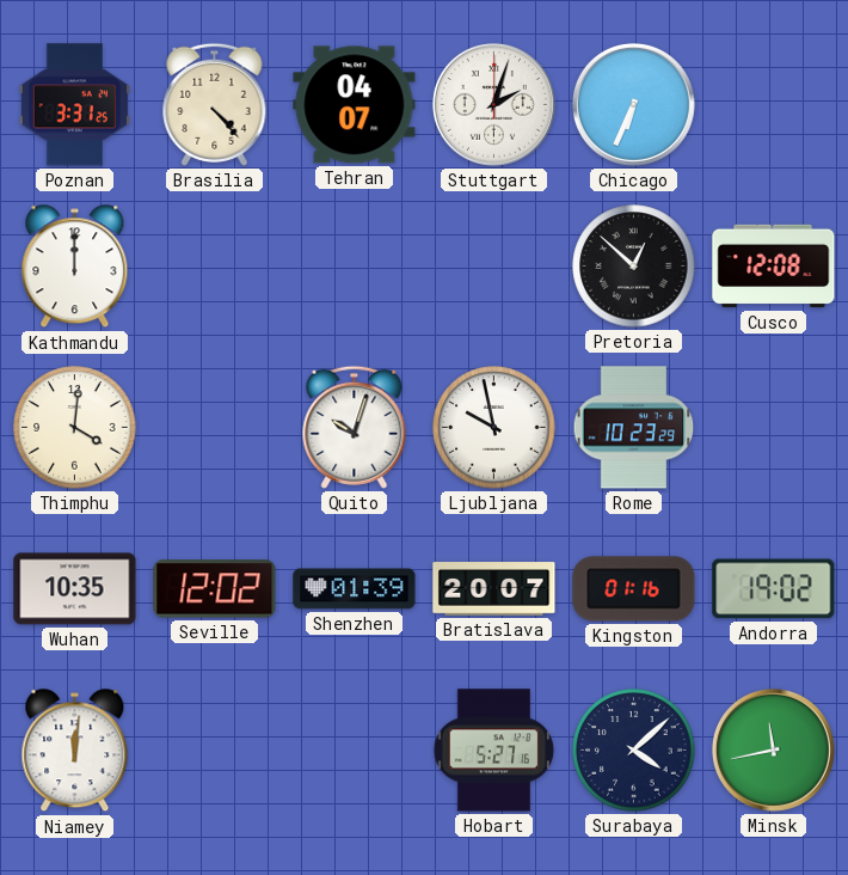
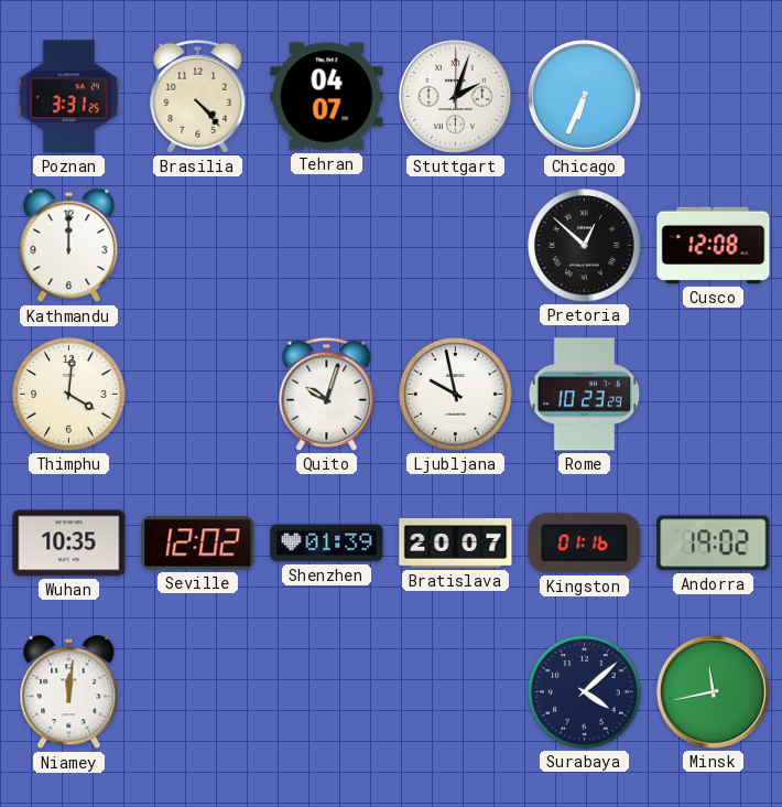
Hobart: 5:27 -> none (494, 751)
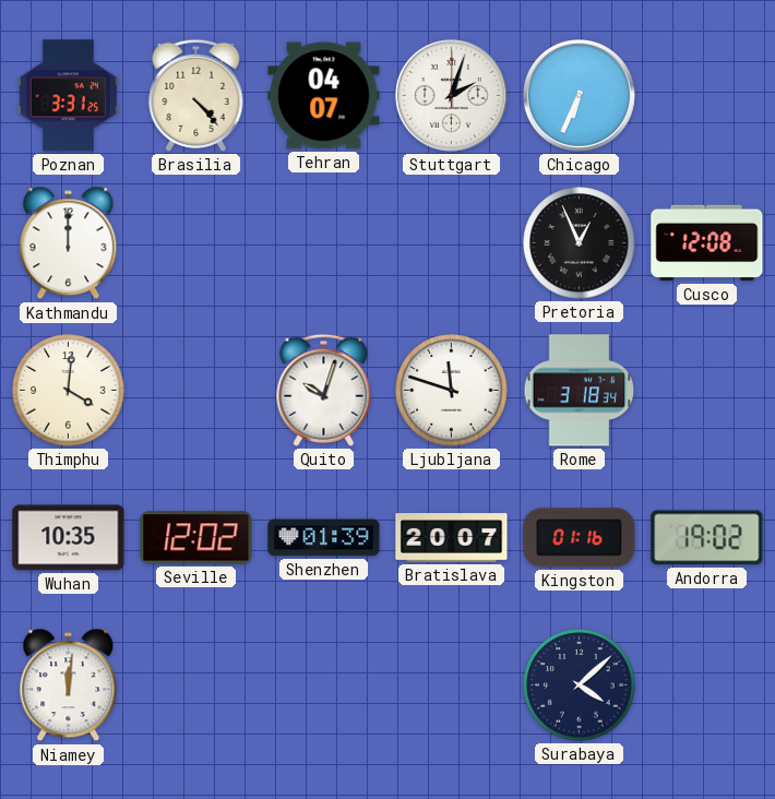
Pretoria: 12:52 -> 12:56 (580, 243)
Ljubljana: 9:58 -> 11:48 (452, 391)
Rome: 10:23 -> 3:18 (580, 391)
Minsk: 11:43 -> none (713, 691)
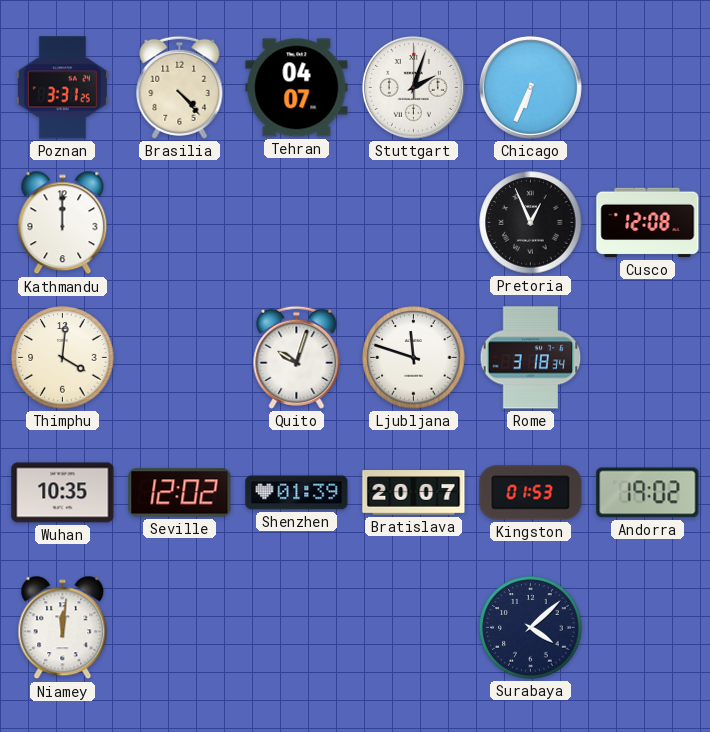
Kingston: 01:16 -> 01:53 (531, 493)
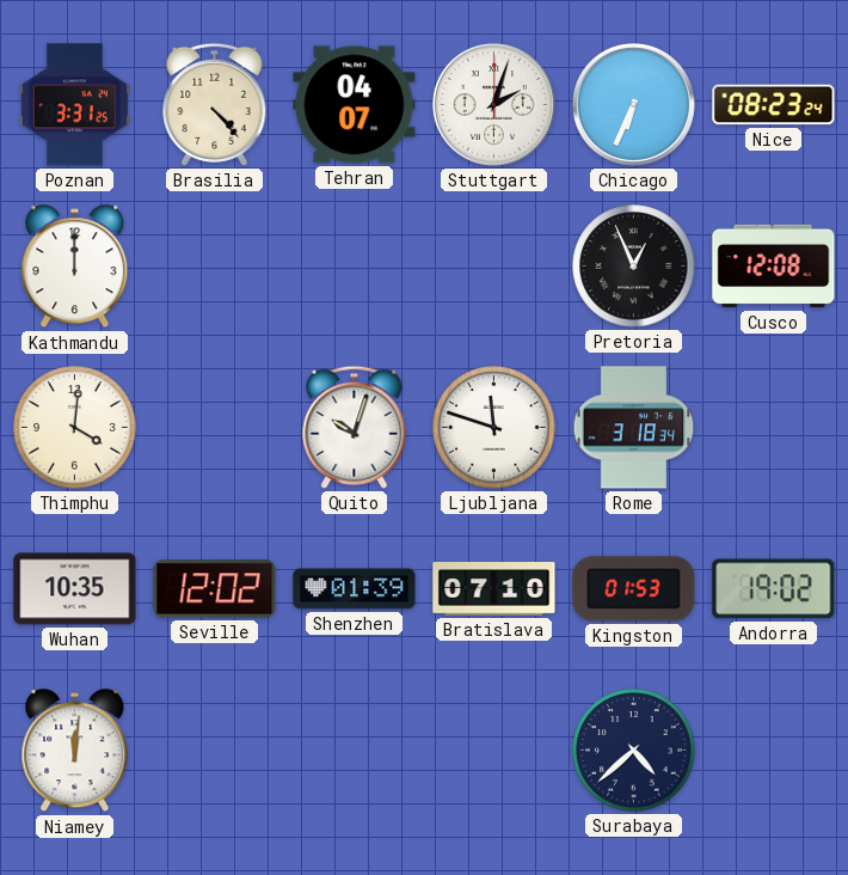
Nice: none -> 08:23 (774, 105)
Bratislava: 20:07 -> 07:10 (494, 589)
Surabaya: 4:08 -> 4:38 (634, 751)
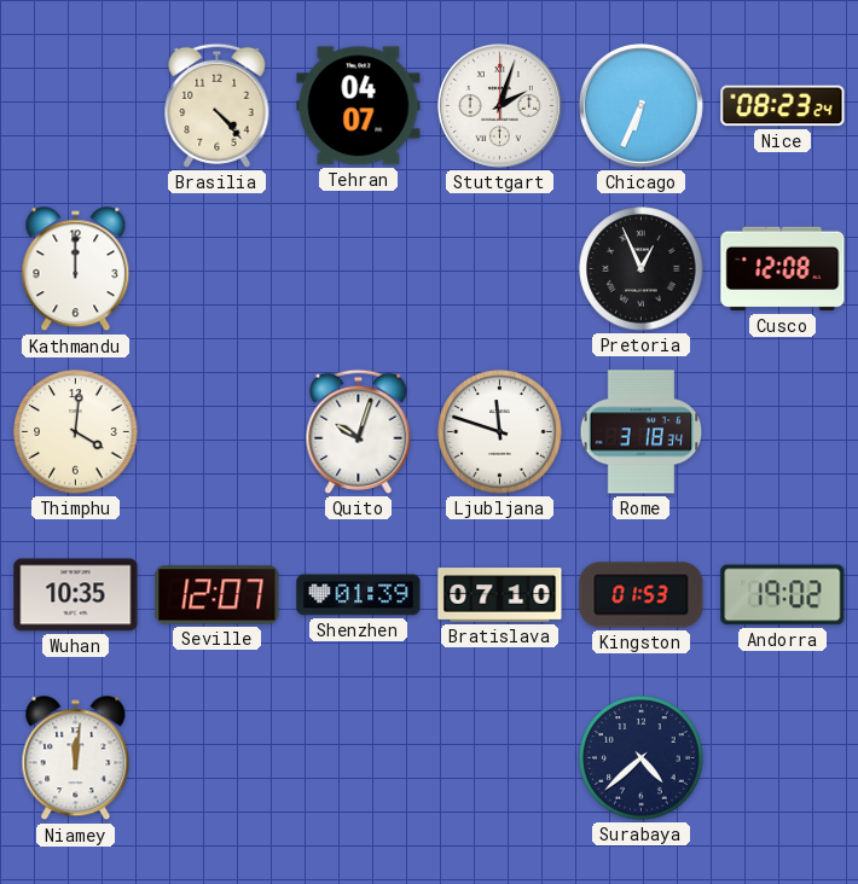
Poznan: 3:31 -> none (74, 105)
Seville: 12:02 -> 12:07 (218, 595)
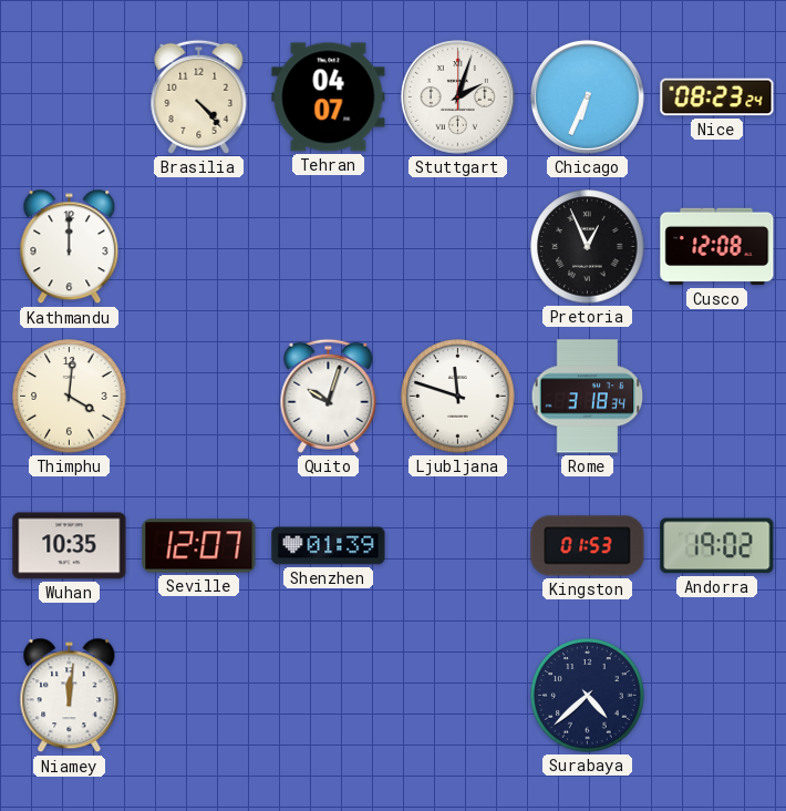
Bratislava: 07:10 -> none (500, 595)
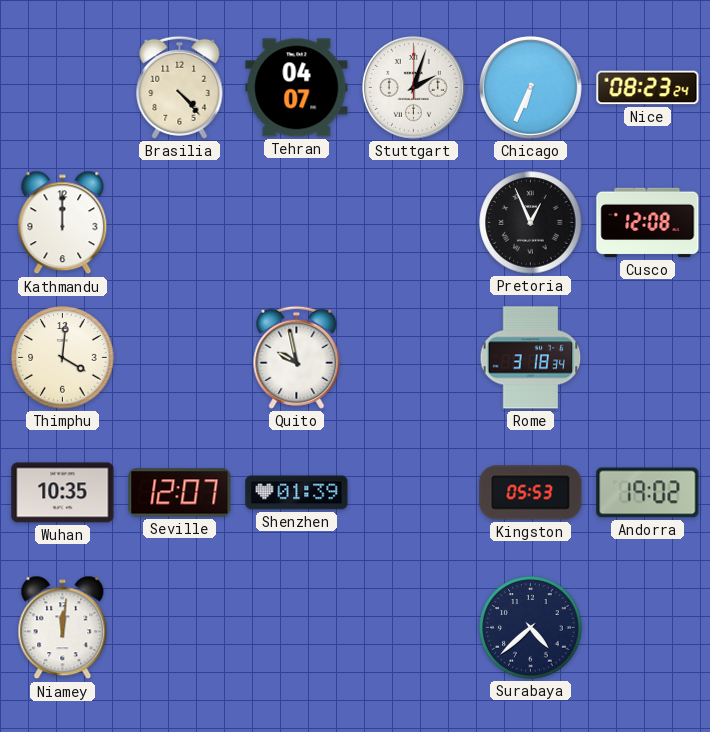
Quito: 10:03 -> 9:58 (297, 357)
Ljubljana: 11:48 -> none (458, 397)
Kingston: 01:53 -> 05:53 (531, 493)
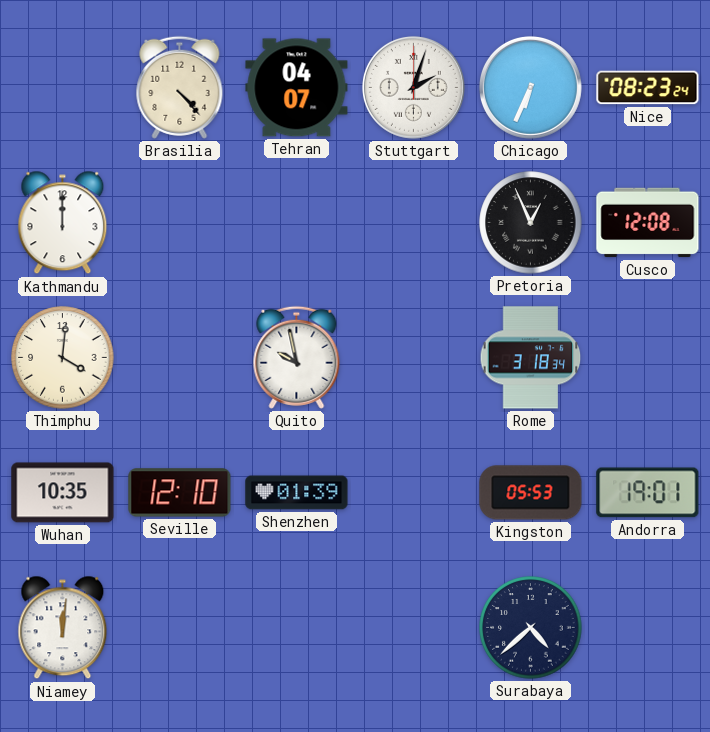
Seville: 12:07 -> 12:10 (180, 493)
Andorra: 19:02 -> 19:01 (648, 493)
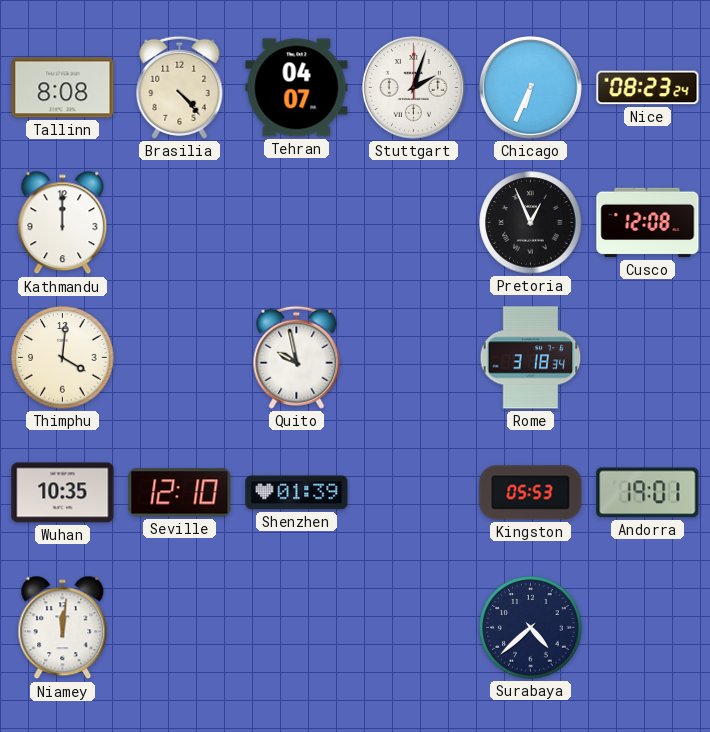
Tallinn: none -> 8:08 (63, 88)
